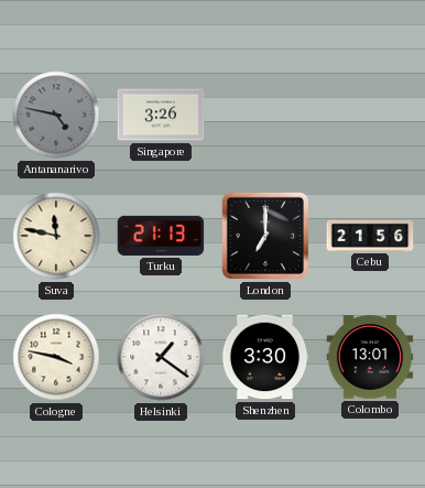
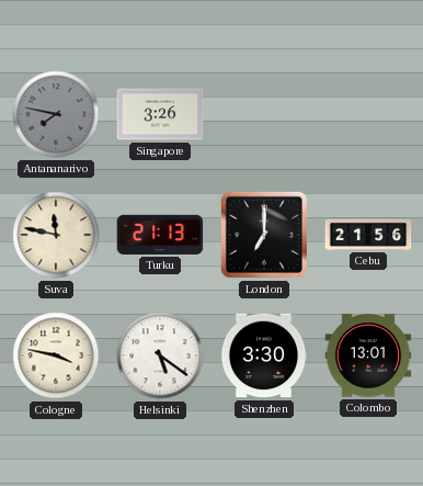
Antananarivo: 4:47 -> 7:47 (56, 114)
Helsinki: 1:21 -> 5:21 (160, 355)
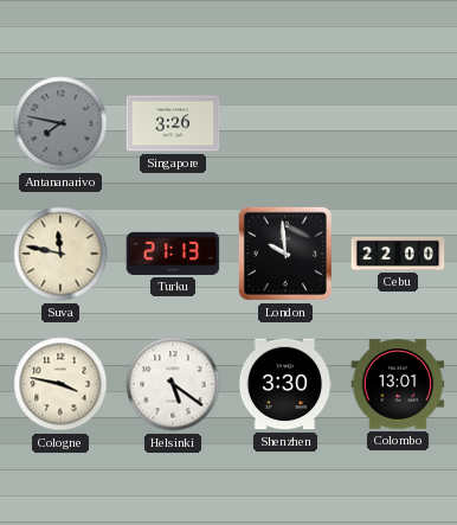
London: 7:00 -> 9:59 (285, 254)
Cebu: 21:56 -> 22:00 (398, 254)
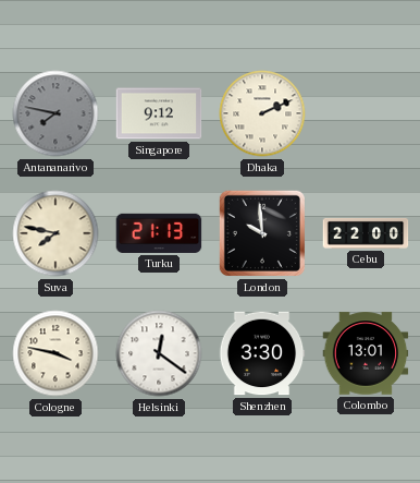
Singapore: 3:26 -> 9:12 (159, 113)
Dhaka: none -> 2:11 (262, 113)
Suva: 11:47 -> 7:47 (55, 233)
Helsinki: 5:21 -> 12:21 (159, 353)
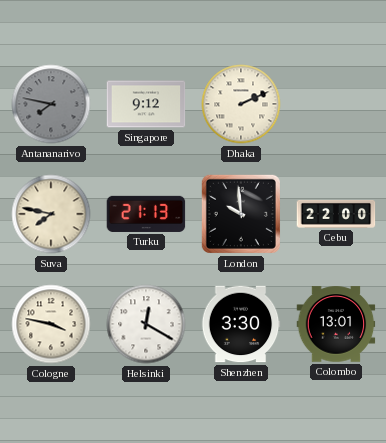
Helsinki: 12:21 -> 12:20 (146, 324)
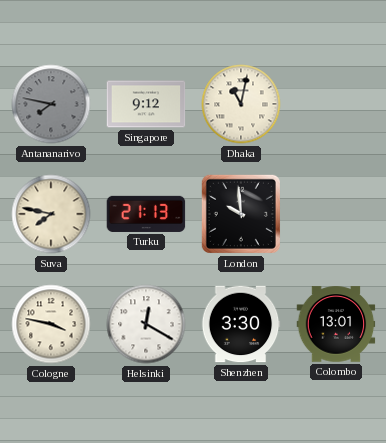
Dhaka: 2:11 -> 11:02 (241, 104)
Cebu: 22:00 -> none (336, 214)
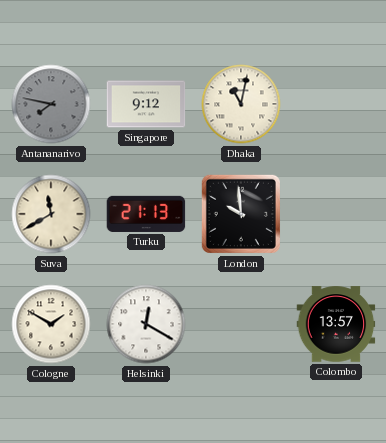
Suva: 7:47 -> 11:40 (51, 214)
Cologne: 3:47 -> 1:50 (51, 324)
Shenzhen: 3:30 -> none (241, 324)
Colombo: 13:01 -> 13:57 (336, 324)
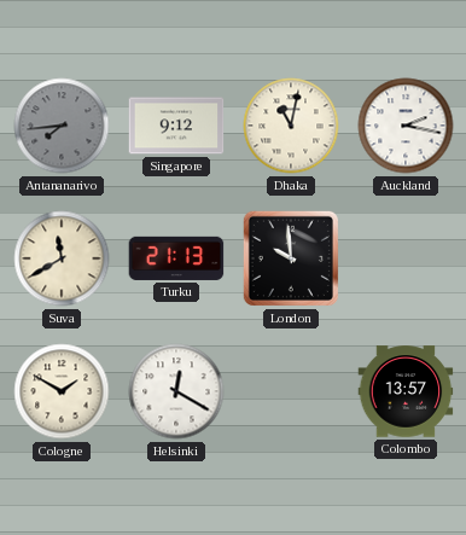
Antananarivo: 7:47 -> 7:44 (62, 126)
Auckland: none -> 2:17 (406, 126)
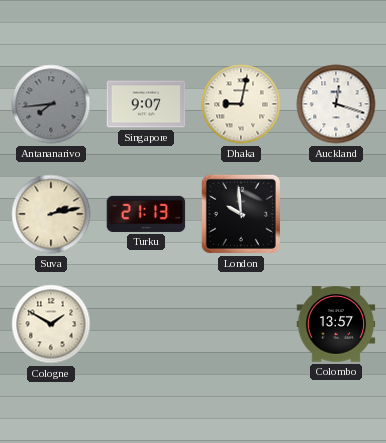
Singapore: 9:12 -> 9:07 (146, 104)
Dhaka: 11:02 -> 9:02 (241, 104)
Auckland: 2:17 -> 12:18 (336, 104)
Suva: 11:40 -> 2:13 (51, 214)
Helsinki: 12:20 -> none (176, 391)
